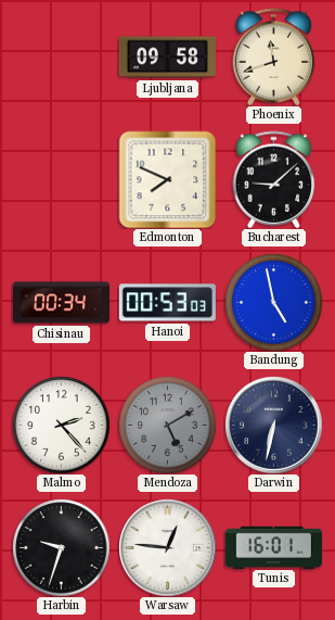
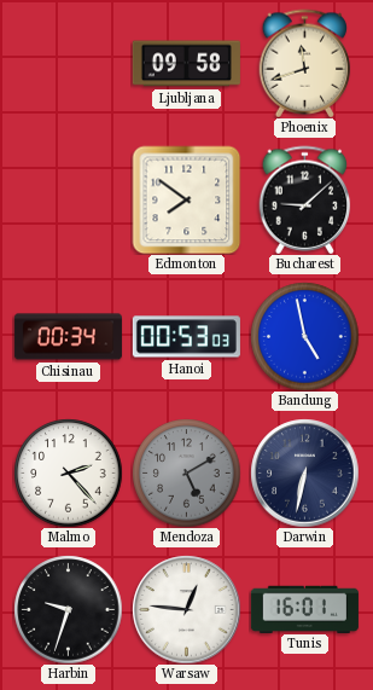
Edmonton: 7:49 -> 7:51 (186, 199)
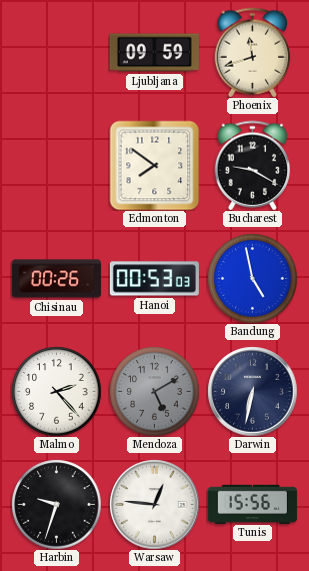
Ljubljana: 09:58 -> 09:59 (154, 53)
Bucharest: 9:08 -> 9:20 (253, 165)
Chisinau: 00:34 -> 00:26 (56, 279)
Tunis: 16:01 -> 15:56 (252, 504)
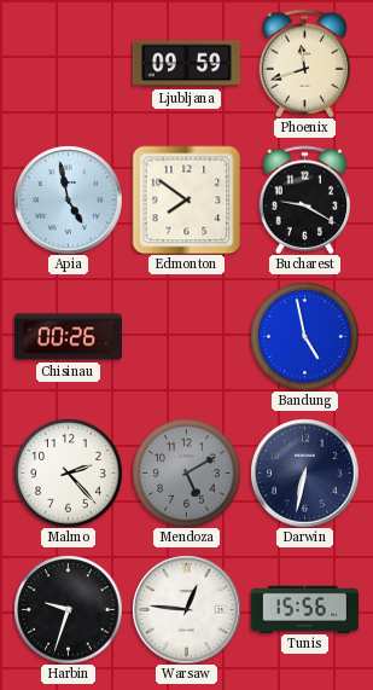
Apia: none -> 4:58 (68, 199)
Hanoi: 00:53 -> none (154, 279)
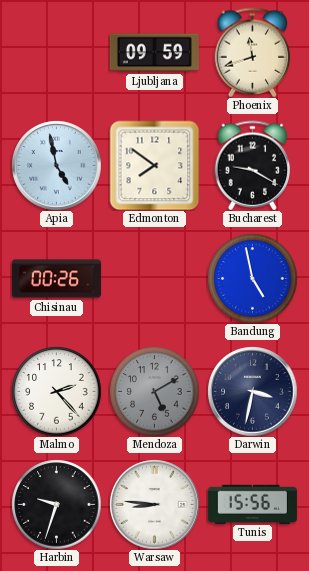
Darwin: 6:32 -> 3:32 (252, 391)
Warsaw: 12:46 -> 8:46 (154, 504)
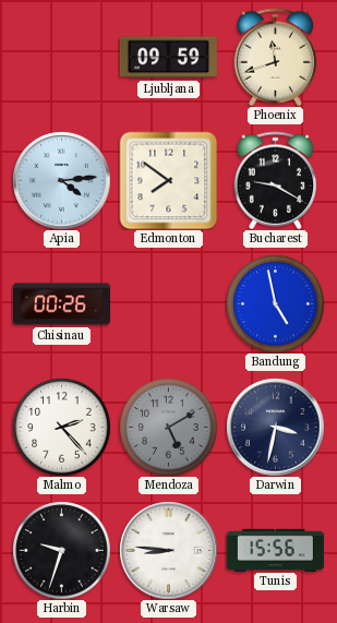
Apia: 4:58 -> 4:14 (61, 180)
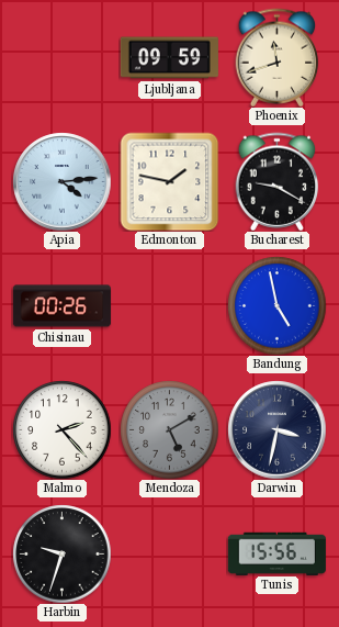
Edmonton: 7:51 -> 1:47 (169, 181)
Warsaw: 8:46 -> none (168, 550)
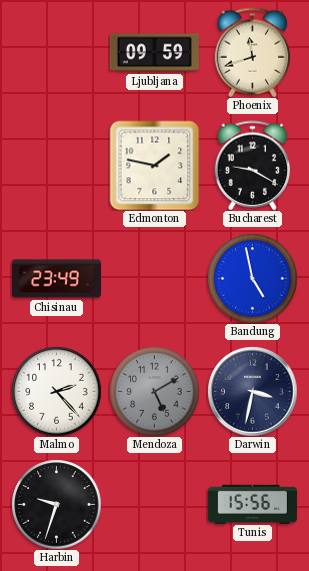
Apia: 4:14 -> none (61, 181)
Chisinau: 00:26 -> 23:49 (56, 279)
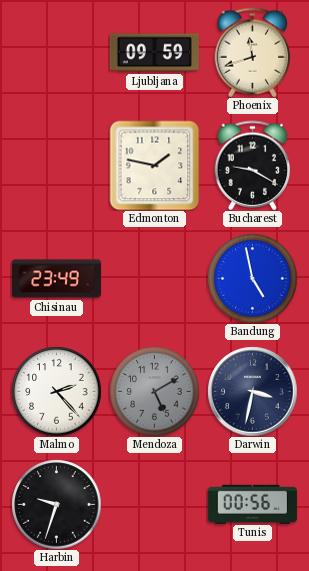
Tunis: 15:56 -> 00:56 (252, 504)
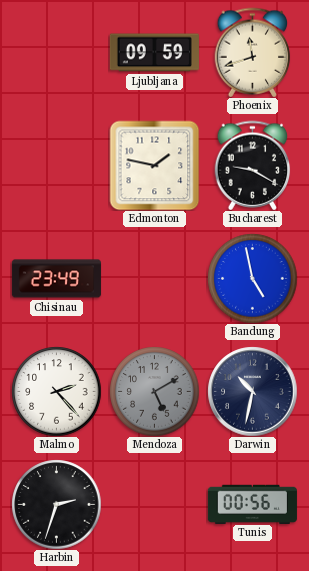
Darwin: 3:32 -> 10:32 (252, 391)
Harbin: 9:33 -> 2:33 (56, 504)
